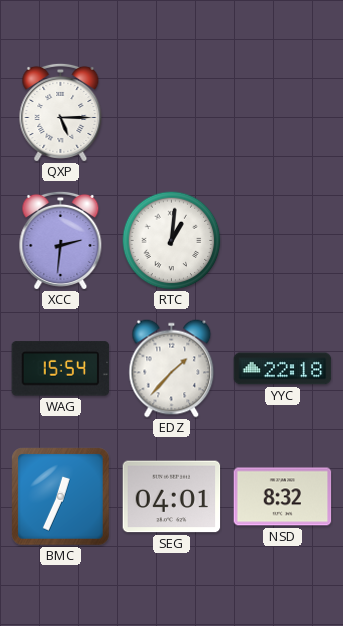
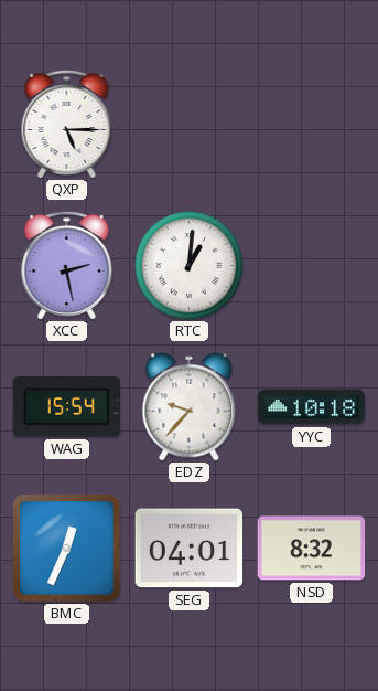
XCC: 2:31 -> 2:28 (67, 265)
EDZ: 1:37 -> 9:37 (190, 407)
YYC: 22:18 -> 10:18 (312, 407)
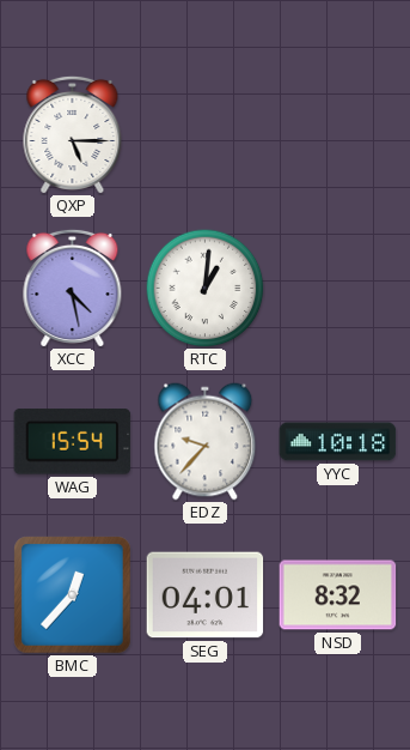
XCC: 2:28 -> 4:28 (73, 288)
BMC: 12:34 -> 12:37 (73, 595)
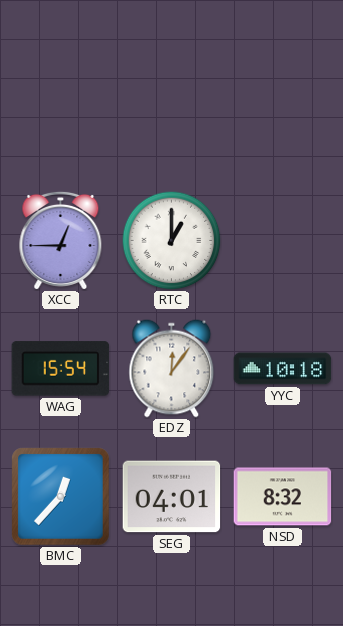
QXP: 5:15 -> none (73, 134)
XCC: 4:28 -> 12:45 (61, 240)
RTC: 1:01 -> 1:00 (172, 241)
EDZ: 9:37 -> 12:06 (172, 369)
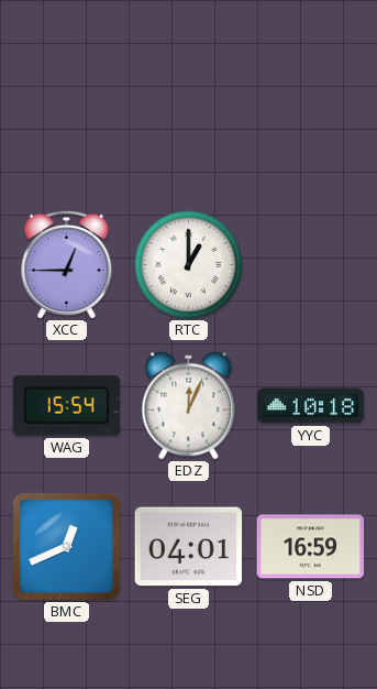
EDZ: 12:06 -> 12:04 (189, 406)
BMC: 12:37 -> 12:41 (67, 547)
NSD: 8:32 -> 16:59 (311, 547)
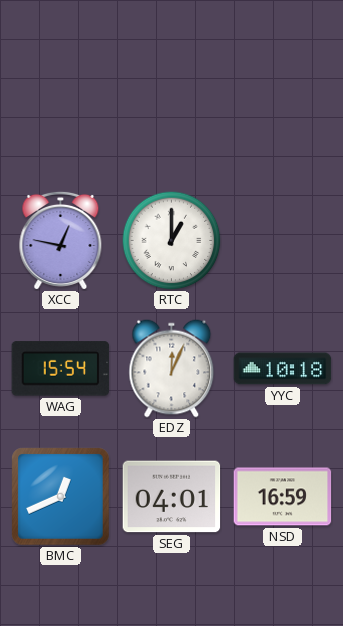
XCC: 12:45 -> 12:47 (61, 240)
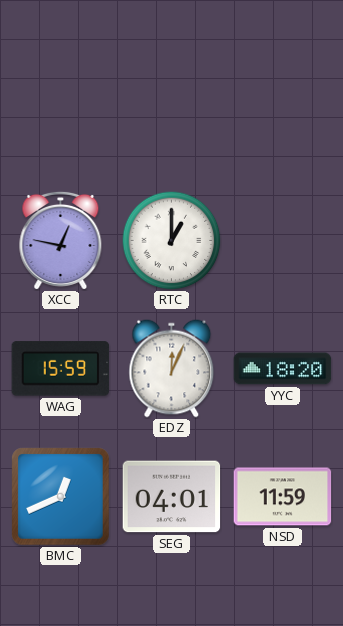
WAG: 15:54 -> 15:59 (61, 369)
YYC: 10:18 -> 18:20 (283, 369)
NSD: 16:59 -> 11:59 (283, 497)
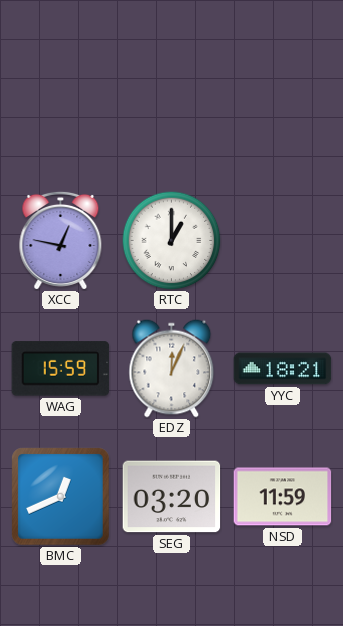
YYC: 18:20 -> 18:21 (283, 369)
SEG: 04:01 -> 03:20 (172, 497)
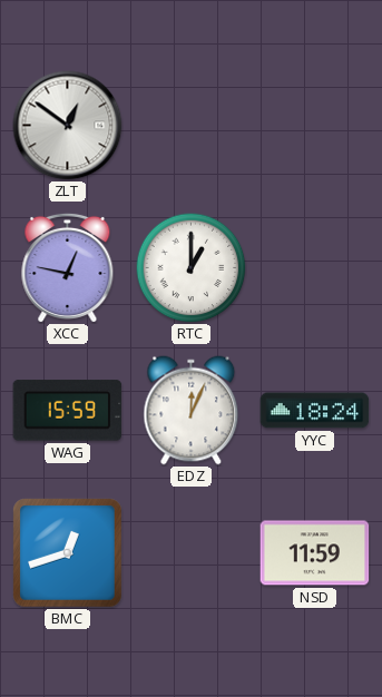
ZLT: none -> 12:51 (68, 126)
YYC: 18:21 -> 18:24 (315, 411)
BMC: 12:41 -> 12:42 (68, 553)
SEG: 03:20 -> none (172, 497)
